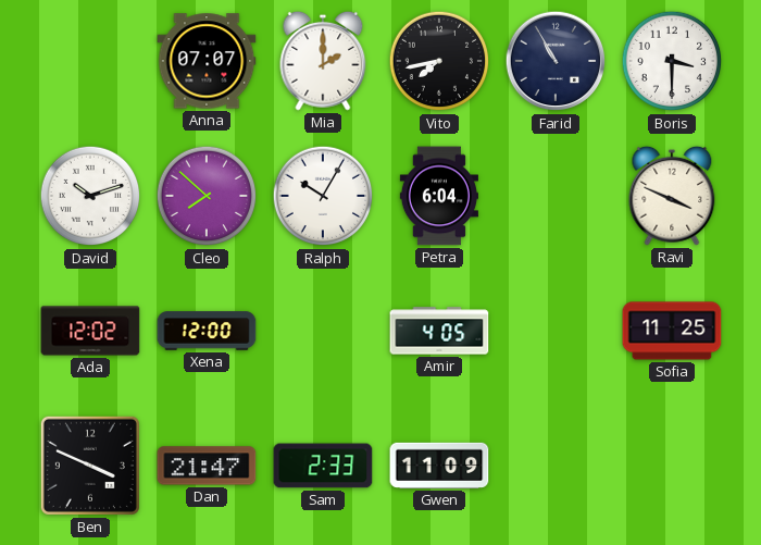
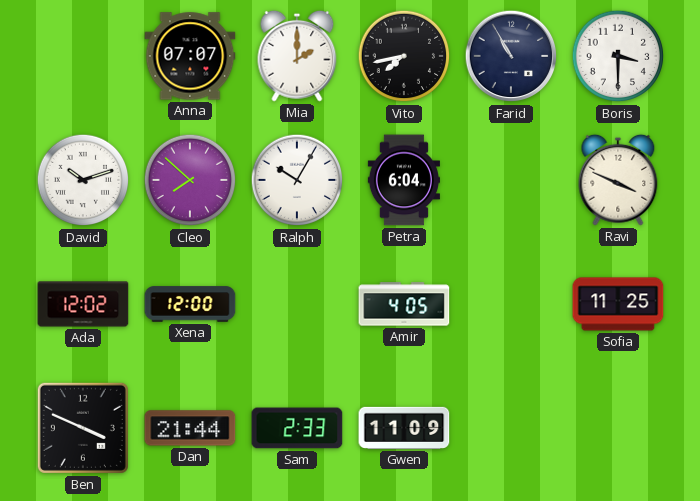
Dan: 21:47 -> 21:44 (190, 428)
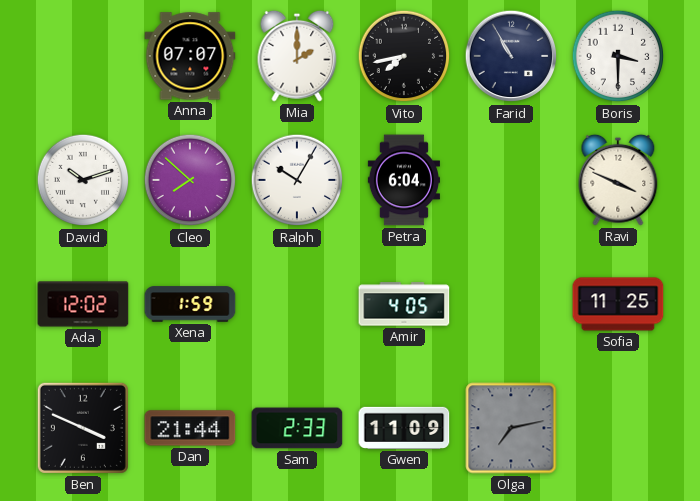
Xena: 12:00 -> 1:59 (190, 304)
Olga: none -> 7:13 (511, 428)
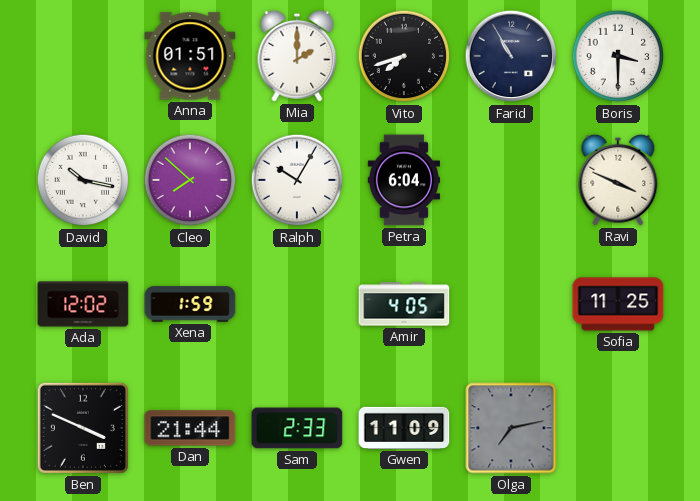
Anna: 07:07 -> 01:51 (190, 56)
Vito: 7:43 -> 7:42 (404, 56)
David: 10:12 -> 10:17 (83, 180)
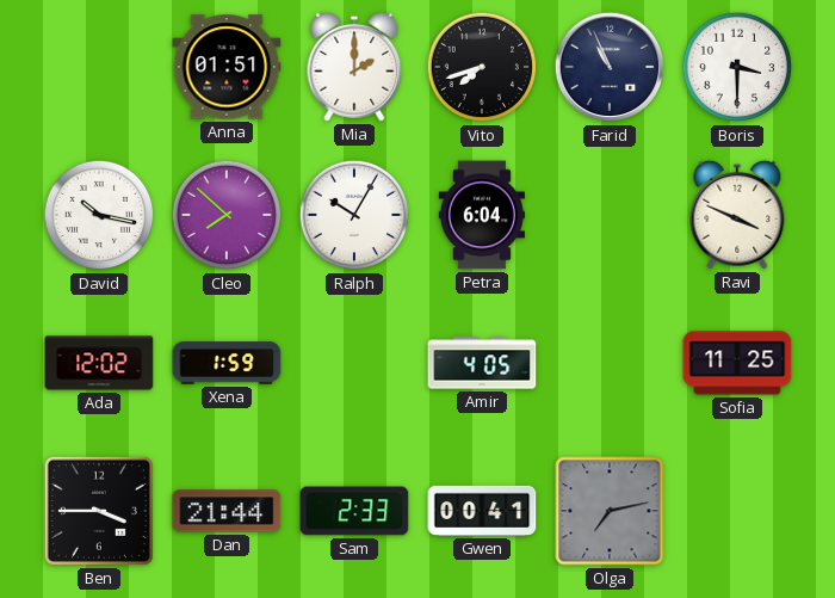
Farid: 10:55 -> 10:56 (610, 67)
Ben: 3:49 -> 3:45 (99, 511)
Gwen: 11:09 -> 00:41 (482, 511)
